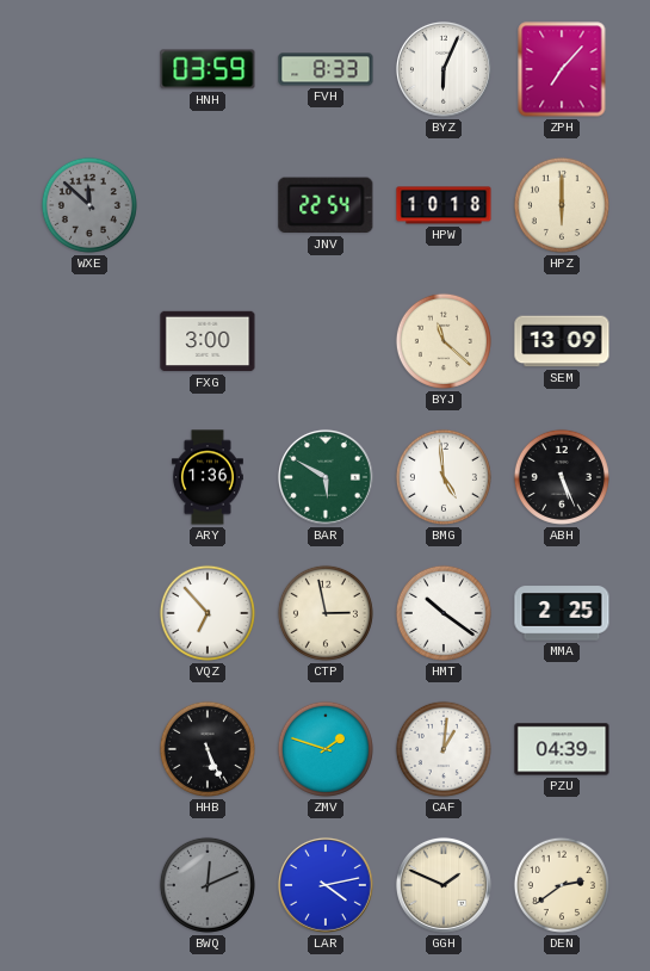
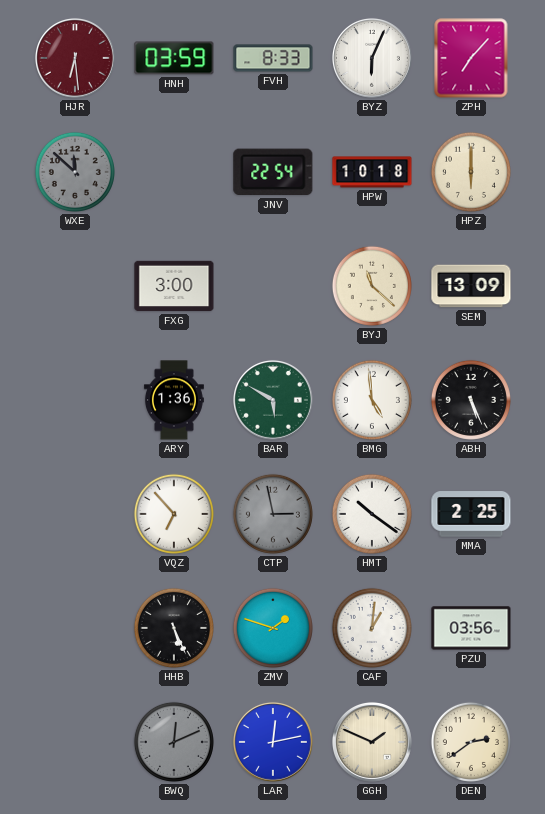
HJR: none -> 6:29 (75, 58)
CTP dial: cream -> grey (273, 514)
PZU: 04:39 -> 03:56 (471, 628)
LAR: 4:13 -> 12:13 (273, 742)
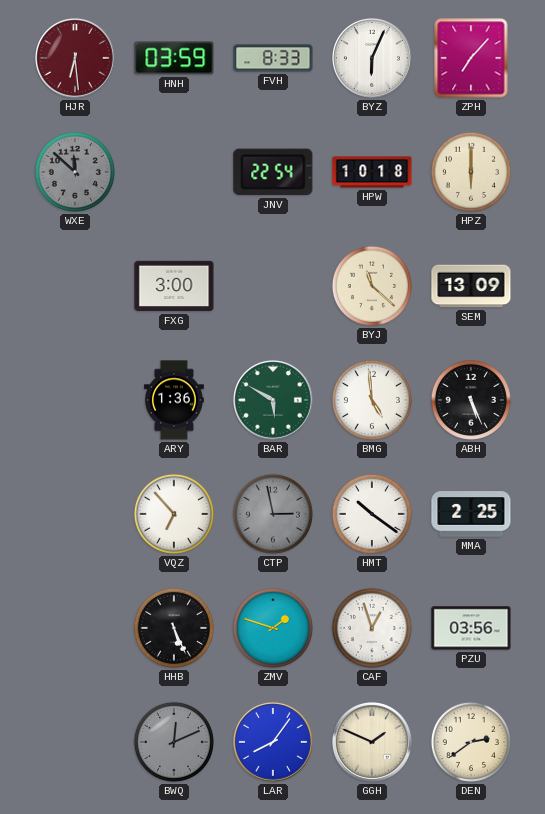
CAF: 1:01 -> 12:57 (372, 628)
LAR: 12:13 -> 8:06 (273, 742)
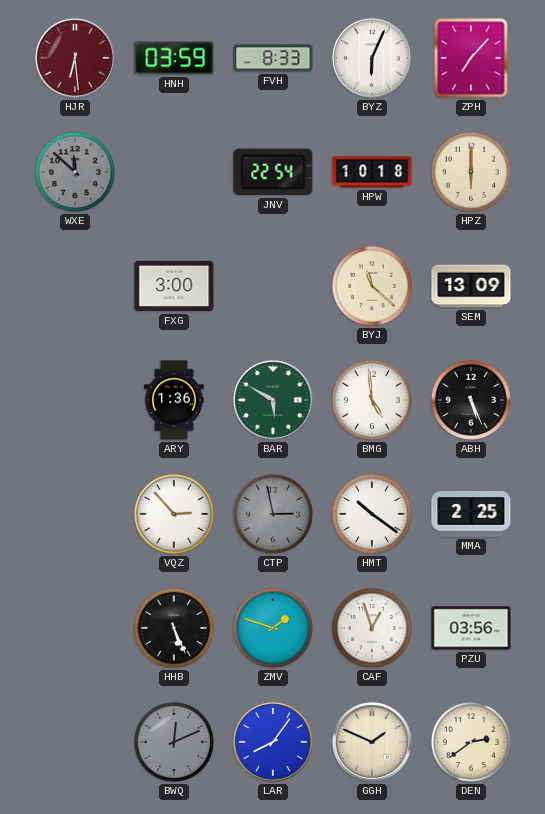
VQZ: 6:53 -> 2:53 (174, 514)
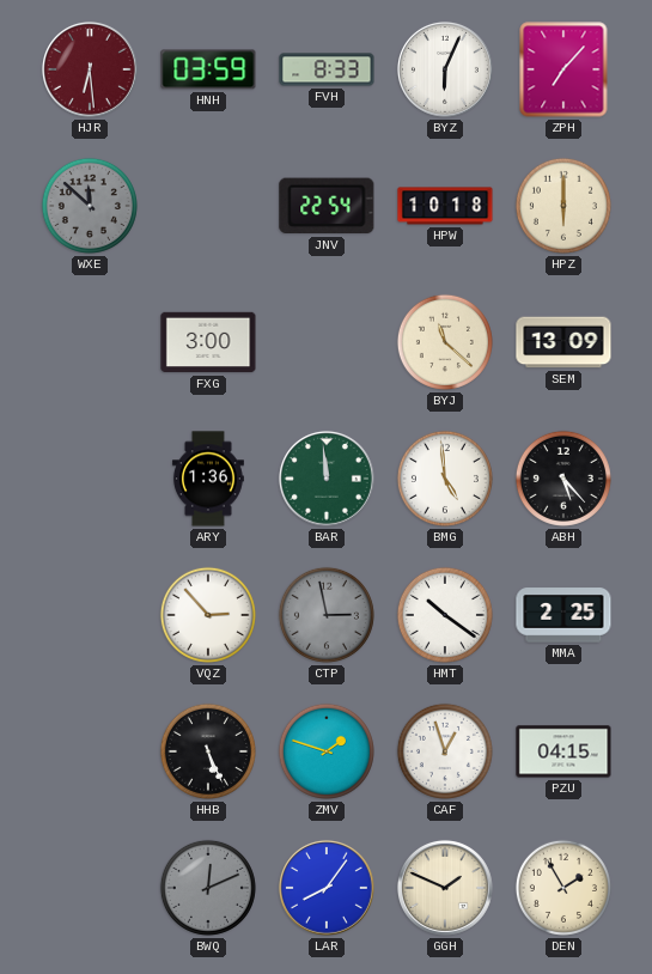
BAR: 5:50 -> 11:59 (327, 479)
ABH: 5:26 -> 5:23 (563, 479)
PZU: 03:56 -> 04:15 (563, 751)
DEN: 2:39 -> 1:55 (563, 888)
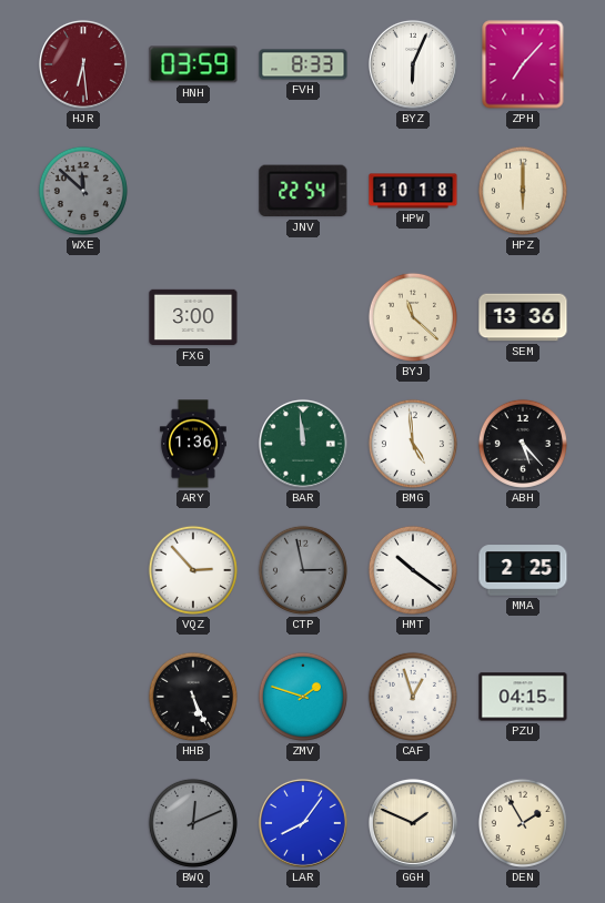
SEM: 13:09 -> 13:36 (523, 317)
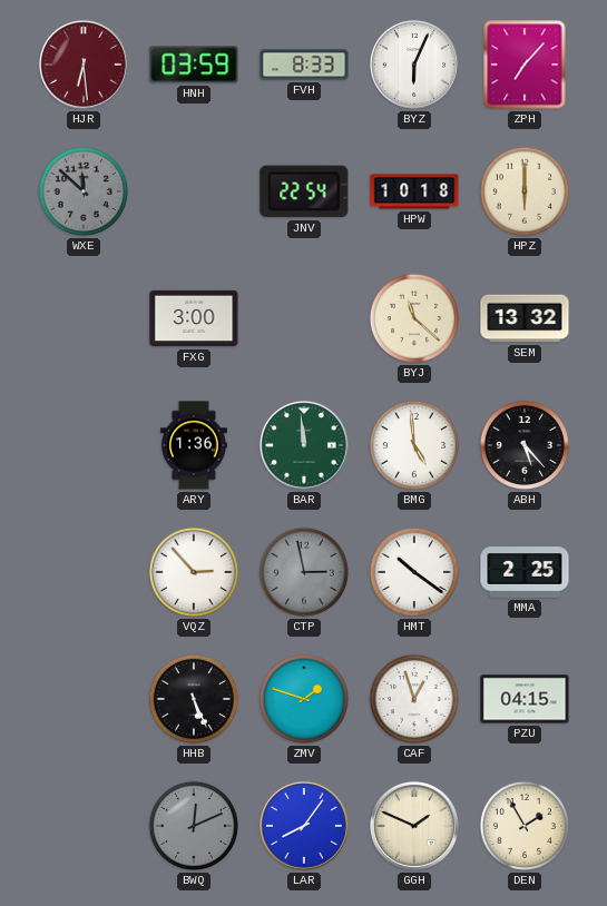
SEM: 13:36 -> 13:32 (525, 318)
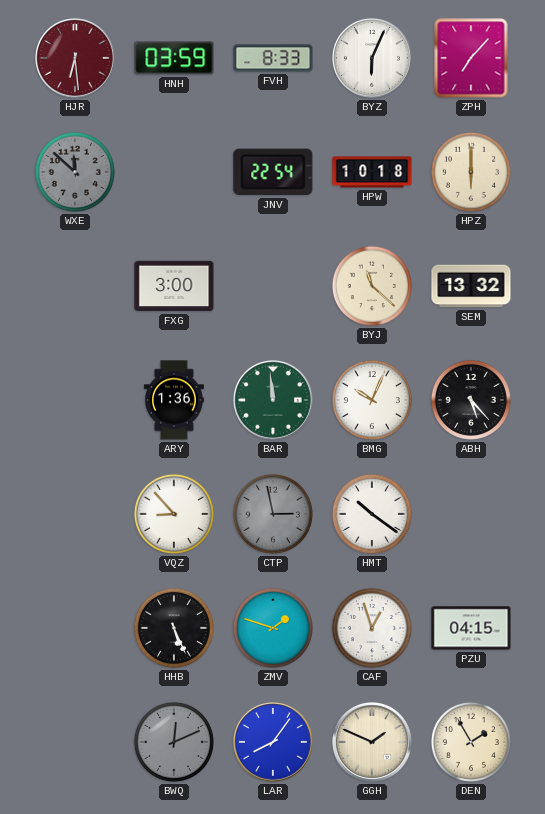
BMG: 4:59 -> 10:04 (372, 400)
VQZ: 2:53 -> 8:53 (174, 514)
MMA: 2:25 -> none (525, 572)
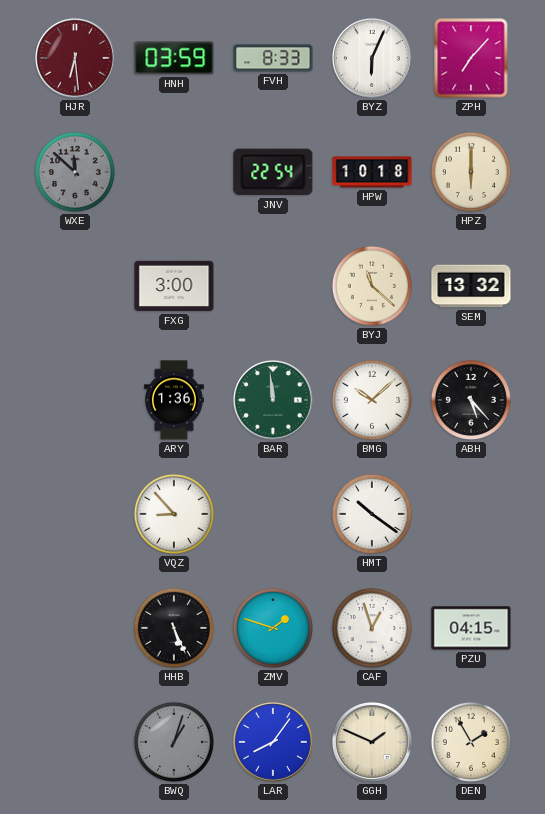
BMG: 10:04 -> 10:08 (372, 400)
CTP: 2:58 -> none (273, 514)
BWQ: 12:11 -> 1:03 (174, 742)
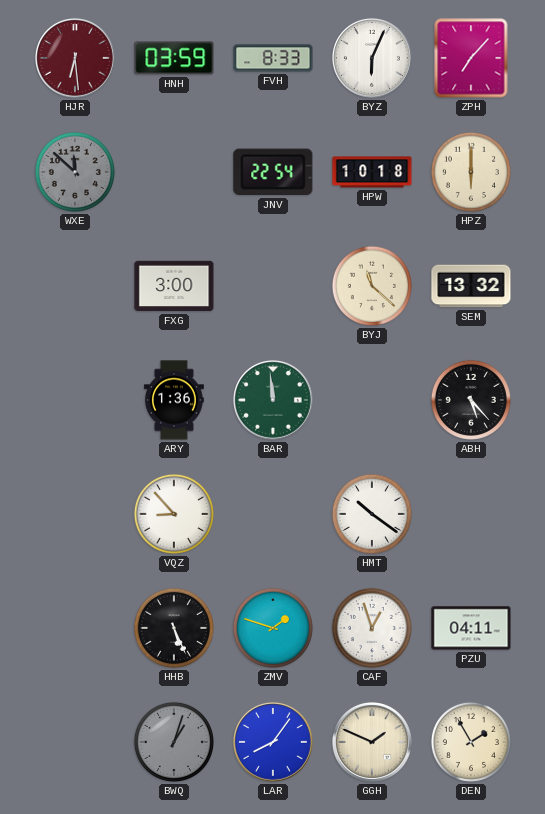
BMG: 10:08 -> none (372, 400)
PZU: 04:15 -> 04:11 (471, 628)
